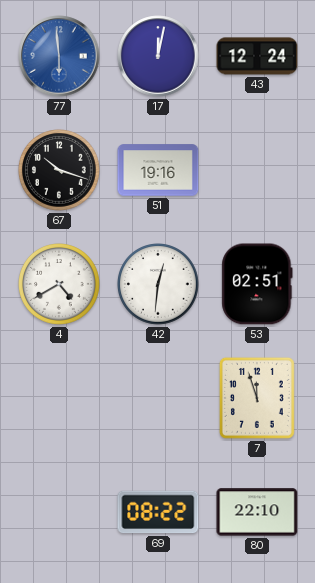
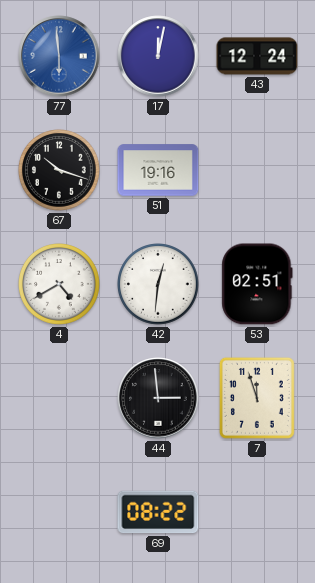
44: none -> 2:59 (158, 398)
80: 22:10 -> none (257, 512)
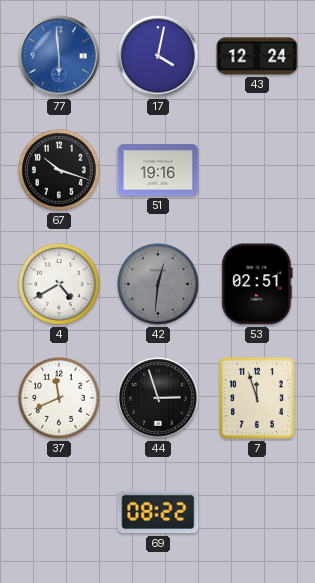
17: 12:02 -> 4:02 (158, 56)
42 dial: white -> grey (159, 285)
37: none -> 11:41 (60, 399)
44: 2:59 -> 2:57 (158, 398)
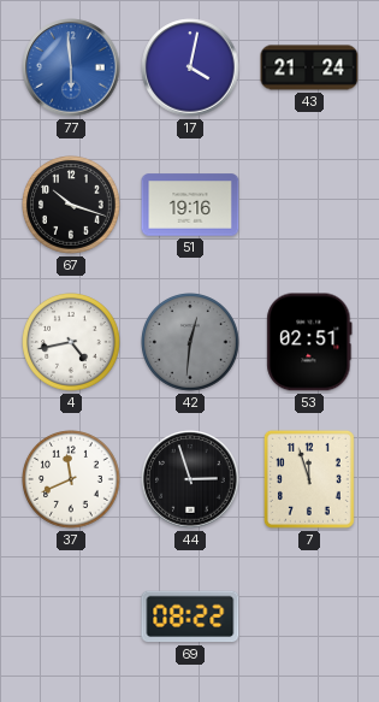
43: 12:24 -> 21:24 (309, 67)
4: 4:40 -> 4:43 (72, 343)
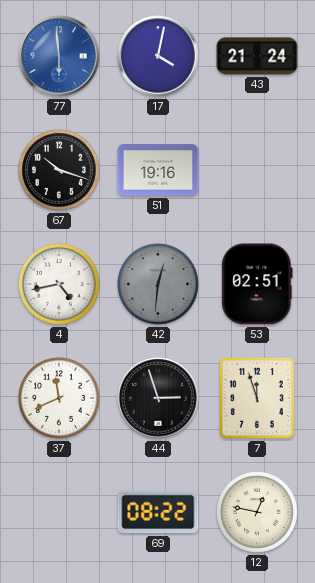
12: none -> 12:47 (258, 513)
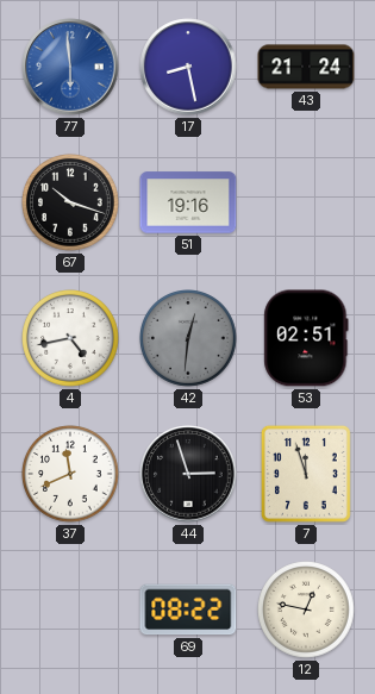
17: 4:02 -> 8:28 (188, 67)
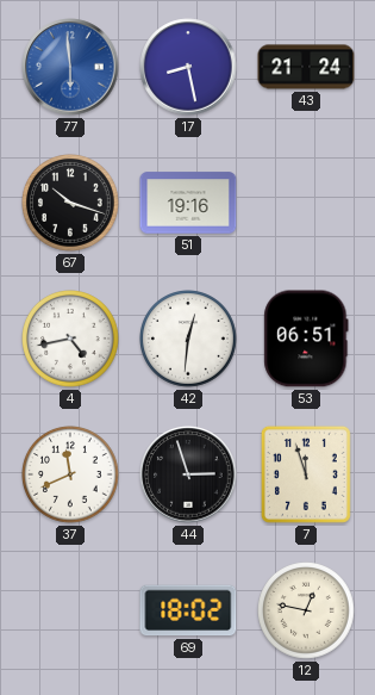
42 dial: grey -> white (189, 340)
53: 02:51 -> 06:51 (306, 339)
69: 08:22 -> 18:02 (188, 610)
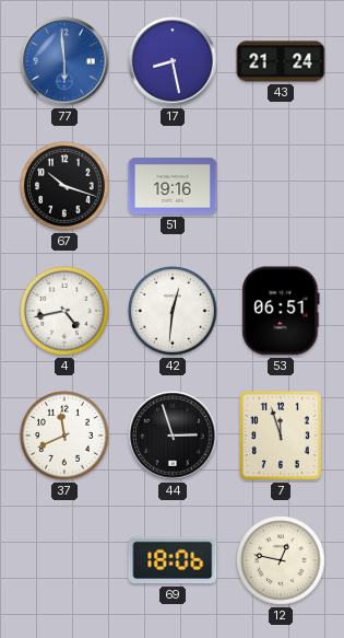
69: 18:02 -> 18:06 (173, 560)
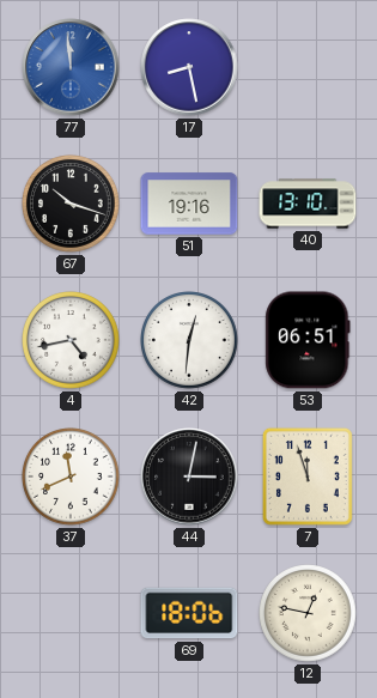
77: 5:59 -> 11:59 (71, 67)
43: 21:24 -> none (281, 61)
40: none -> 13:10 (308, 204)
44: 2:57 -> 3:02 (189, 477)
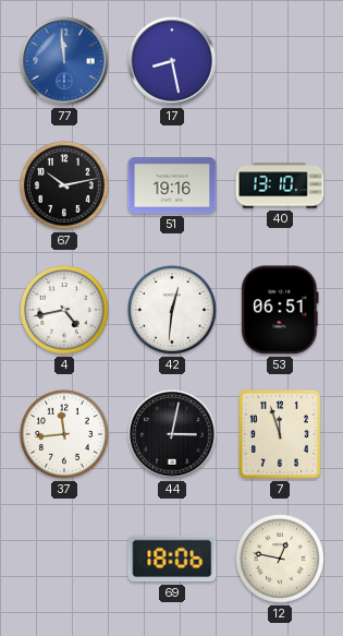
67: 10:18 -> 10:13 (65, 187)
37: 11:41 -> 11:44 (65, 435)
